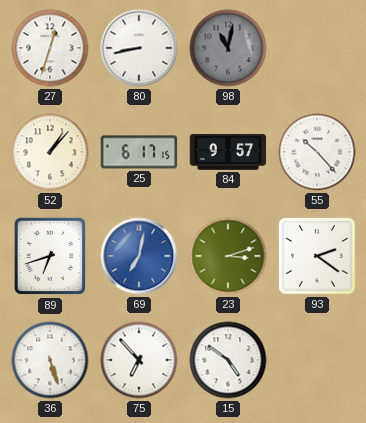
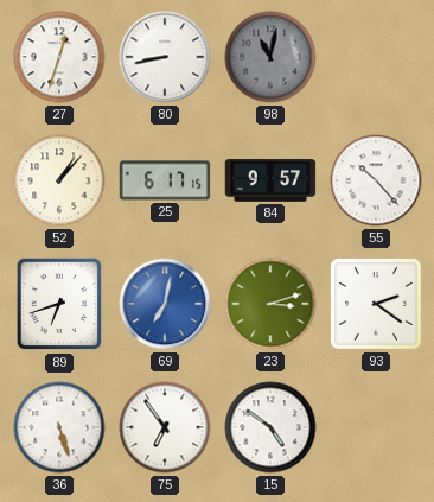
75: 6:53 -> 6:54 (165, 427)
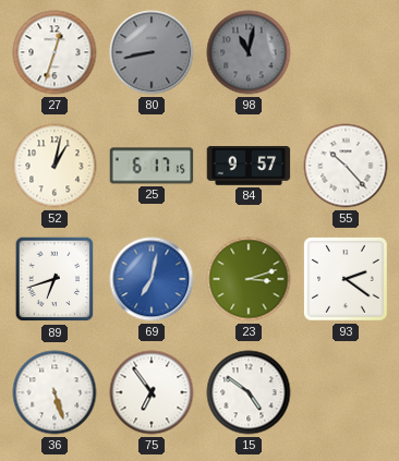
80 dial: white -> grey (152, 52)
52: 1:07 -> 1:02 (55, 166)
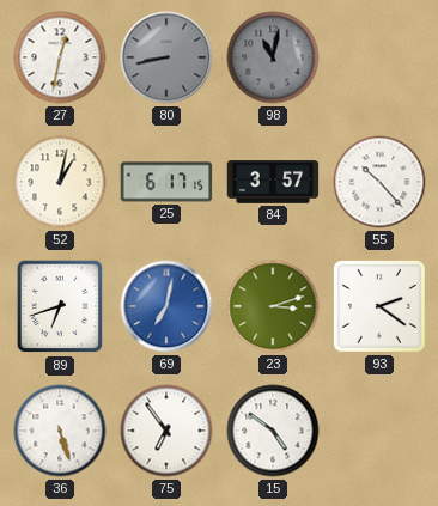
27: 12:33 -> 12:32 (60, 57)
84: 9:57 -> 3:57 (273, 182)
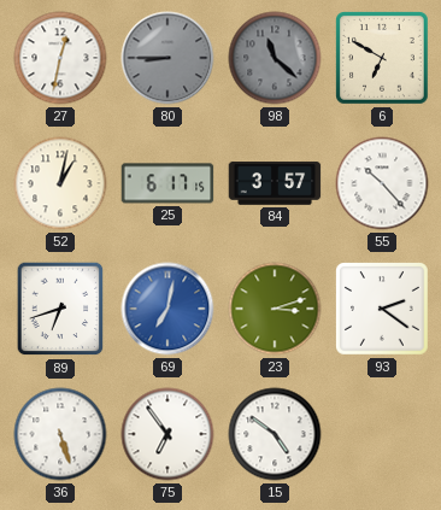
80: 8:43 -> 8:45 (167, 58)
98: 11:02 -> 11:22 (275, 58)
6: none -> 6:50 (383, 59)
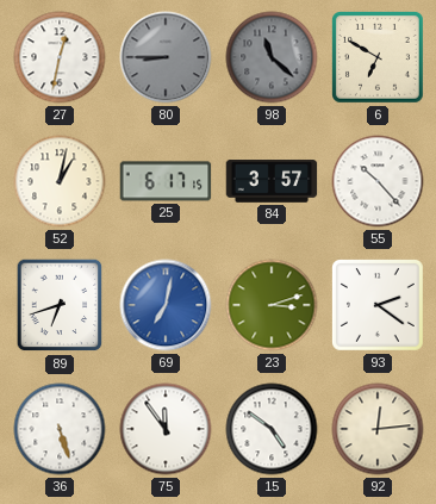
75: 6:54 -> 11:54 (166, 429)
92: none -> 12:14 (378, 429)
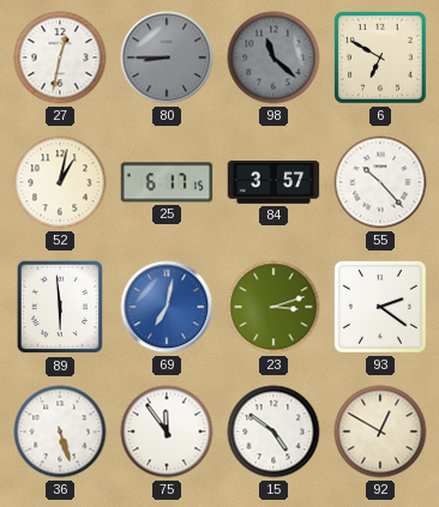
89: 6:42 -> 5:59 (60, 307)
92: 12:14 -> 12:50 (380, 431)
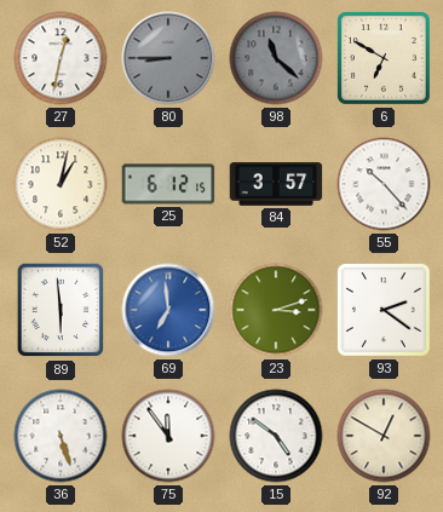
25: 6:17 -> 6:12 (168, 184)
69: 7:02 -> 6:59 (168, 310)
